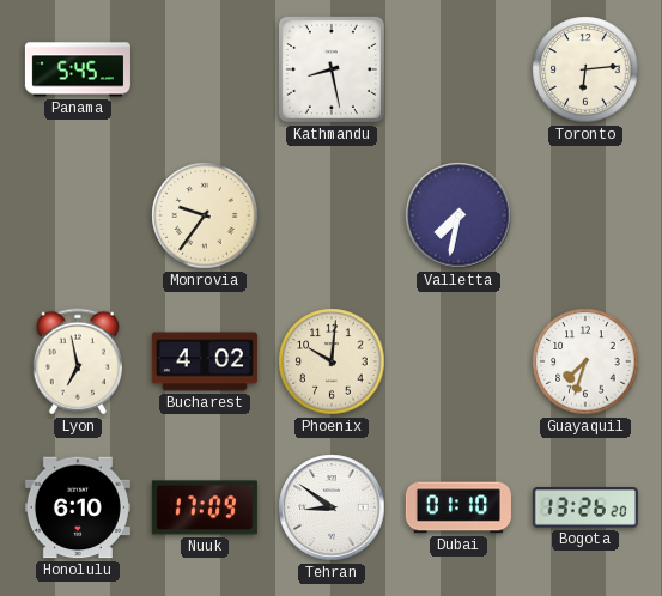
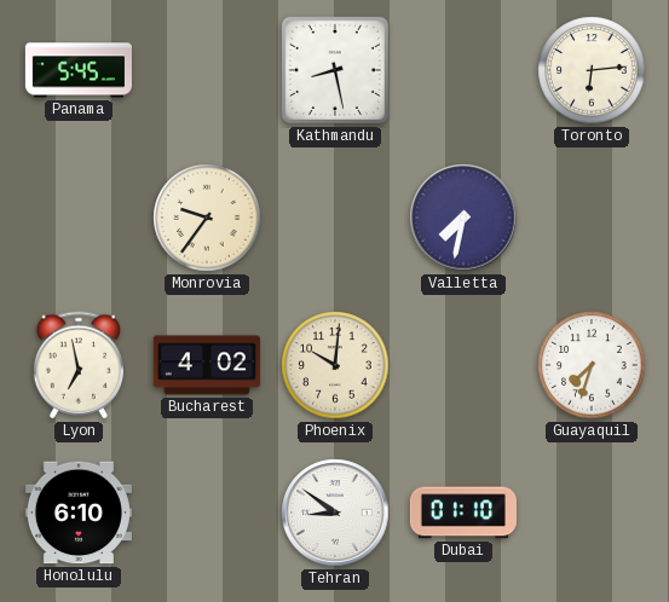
Nuuk: 17:09 -> none (205, 507)
Bogota: 13:26 -> none (585, 509)
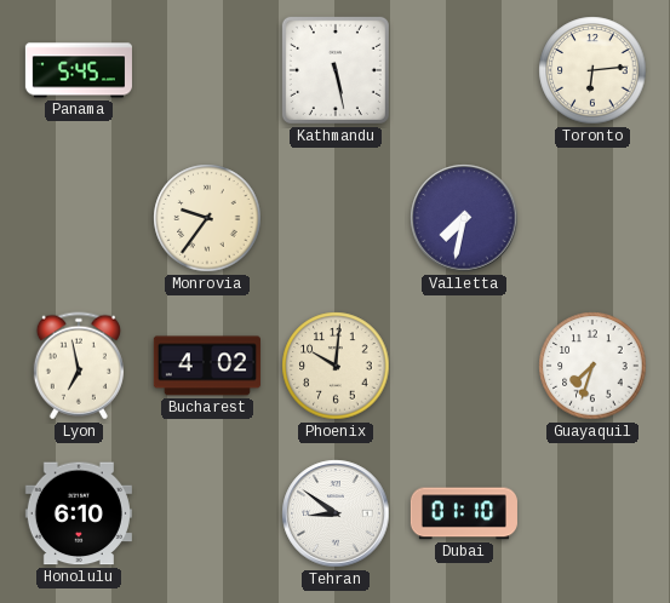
Kathmandu: 8:28 -> 5:28 (336, 70)
